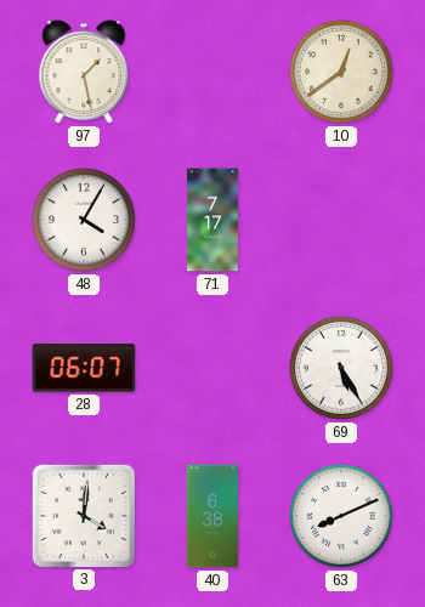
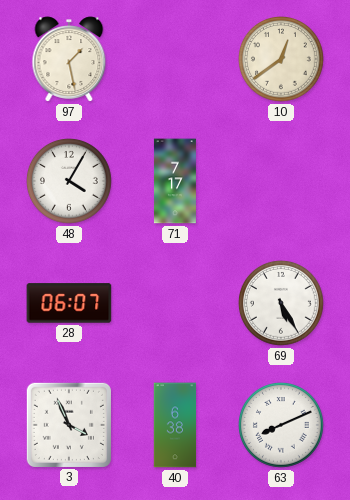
3: 4:01 -> 3:56 (69, 425)
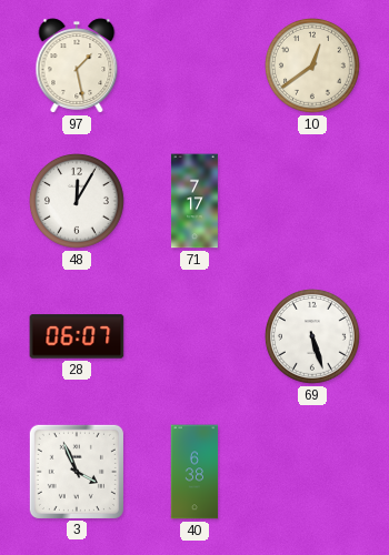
48: 4:05 -> 12:05 (78, 202)
69: 5:25 -> 5:27 (313, 337)
63: 8:11 -> none (282, 426)
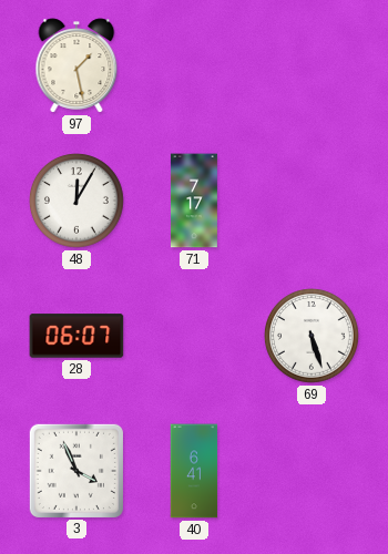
10: 12:39 -> none (313, 67)
40: 6:38 -> 6:41 (194, 471)
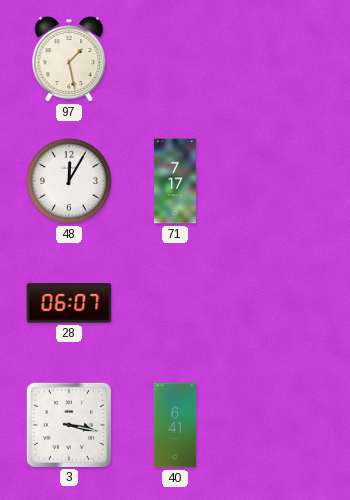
69: 5:27 -> none (313, 337)
3: 3:56 -> 3:17 (69, 425)
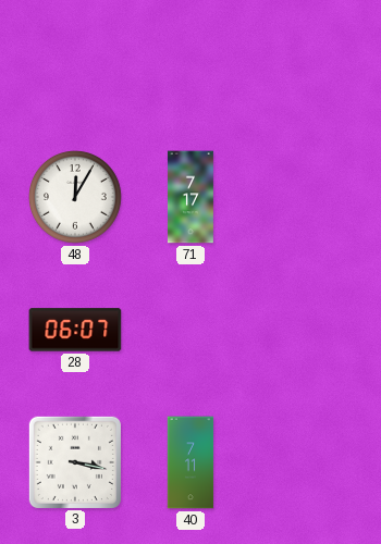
97: 1:28 -> none (69, 59)
40: 6:41 -> 7:11 (190, 462)
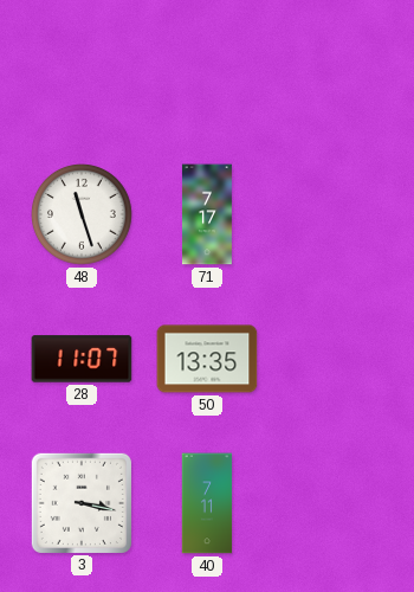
48: 12:05 -> 11:27 (83, 215)
28: 06:07 -> 11:07 (82, 359)
50: none -> 13:35 (207, 359)
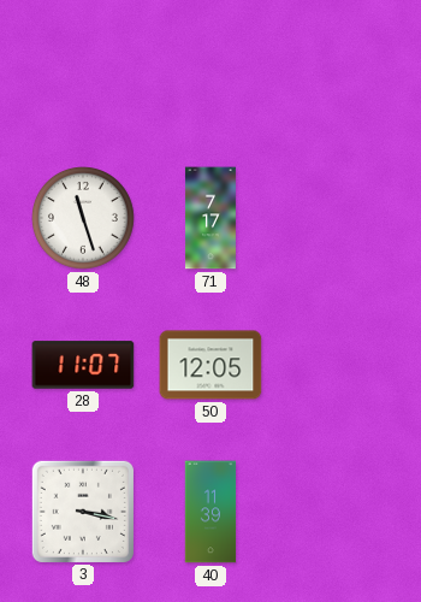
50: 13:35 -> 12:05 (210, 365)
40: 7:11 -> 11:39 (210, 512)
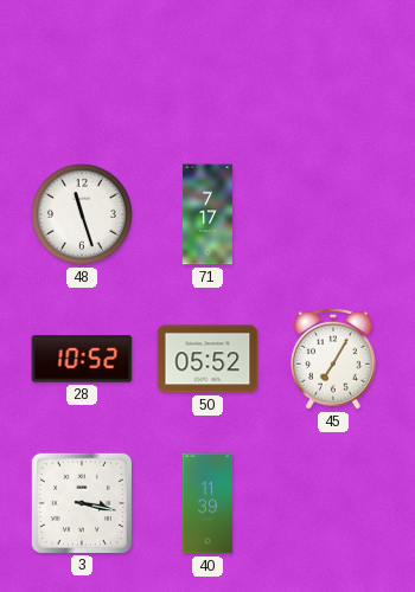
28: 11:07 -> 10:52 (82, 359)
50: 12:05 -> 05:52 (207, 359)
45: none -> 7:05 (334, 359)
